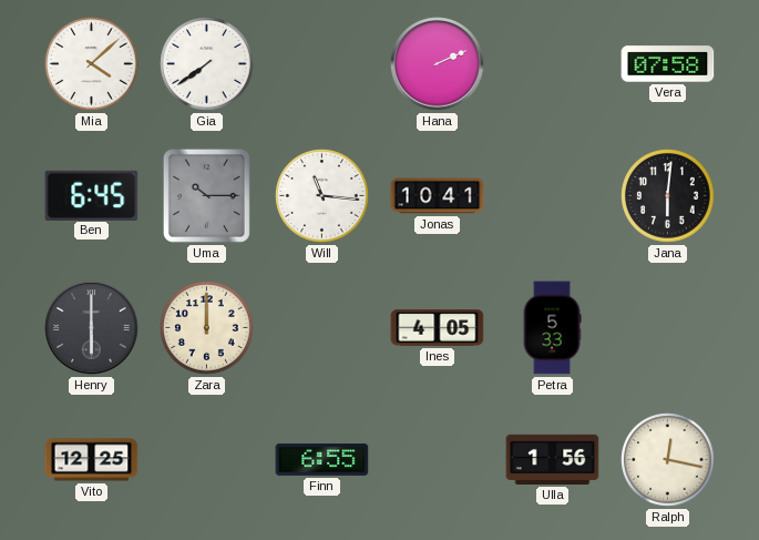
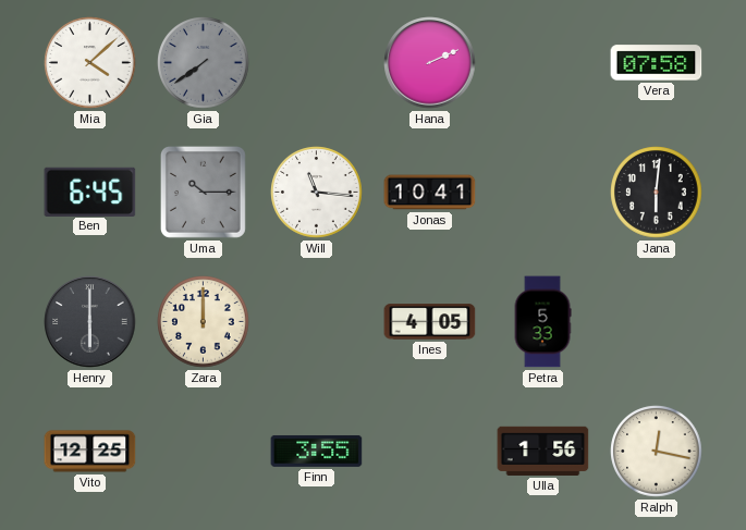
Gia dial: white -> grey (204, 63)
Finn: 6:55 -> 3:55 (317, 451)
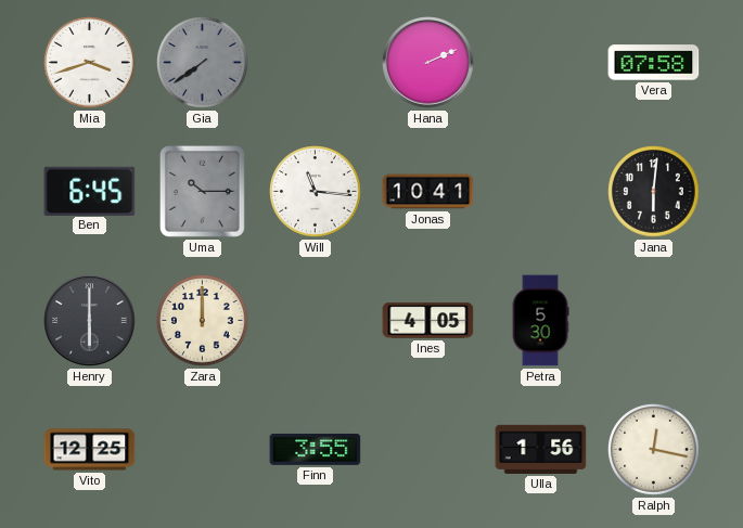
Mia: 4:08 -> 3:42 (90, 63)
Petra: 5:33 -> 5:30 (540, 321)
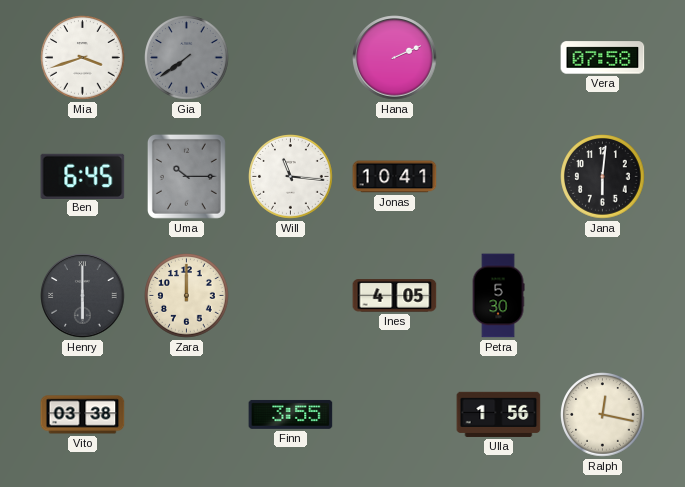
Vito: 12:25 -> 03:38 (83, 415)
